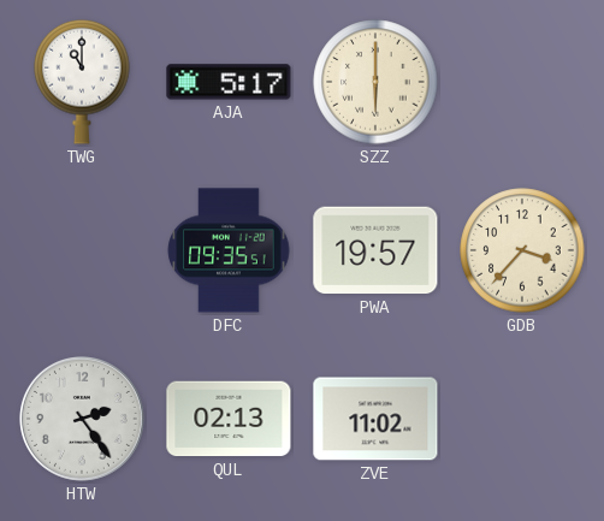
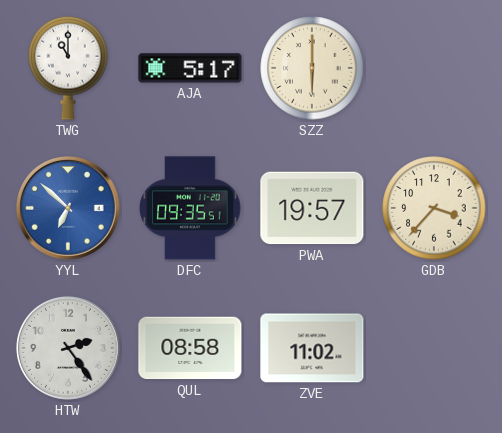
YYL: none -> 6:52 (68, 208)
QUL: 02:13 -> 08:58 (190, 348)
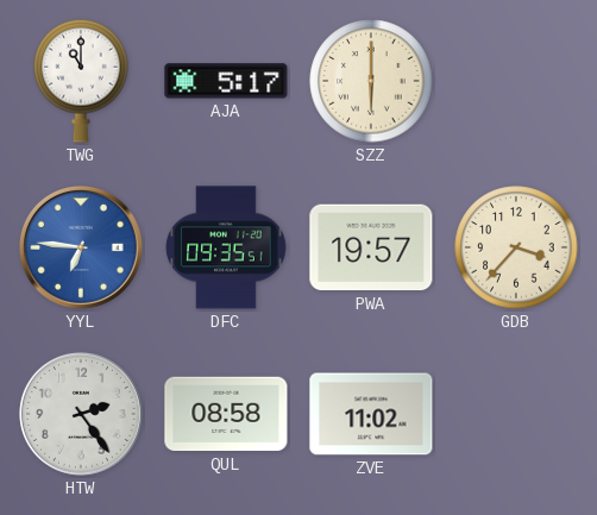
YYL: 6:52 -> 6:46 (81, 247)
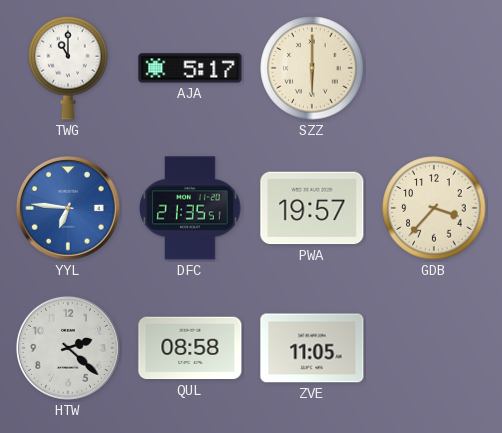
DFC: 09:35 -> 21:35 (190, 208)
HTW: 2:24 -> 2:22 (68, 348)
ZVE: 11:02 -> 11:05 (312, 348)
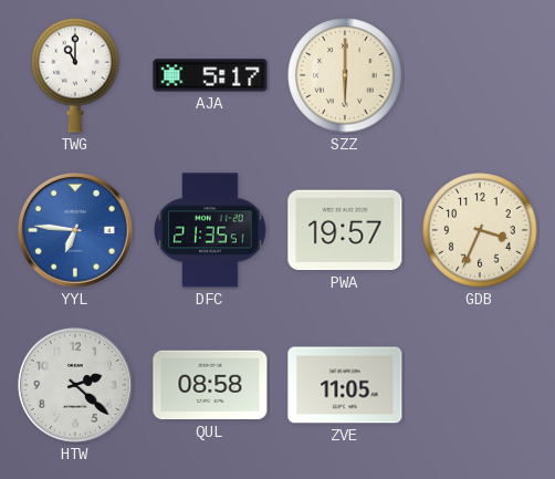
GDB: 3:37 -> 3:34 (480, 230)
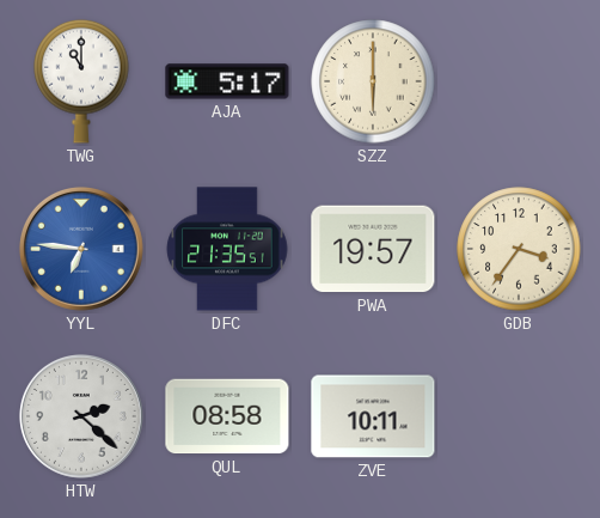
GDB: 3:34 -> 3:36 (519, 249)
ZVE: 11:05 -> 10:11 (373, 416)
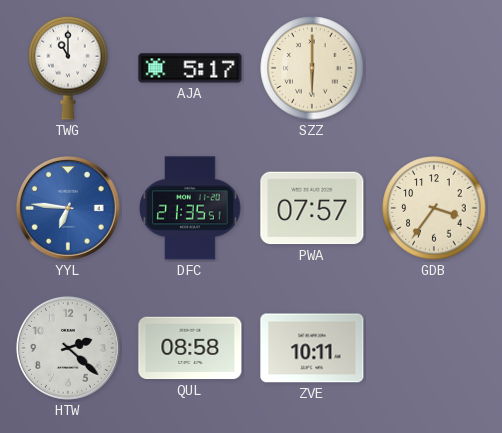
PWA: 19:57 -> 07:57 (312, 208)
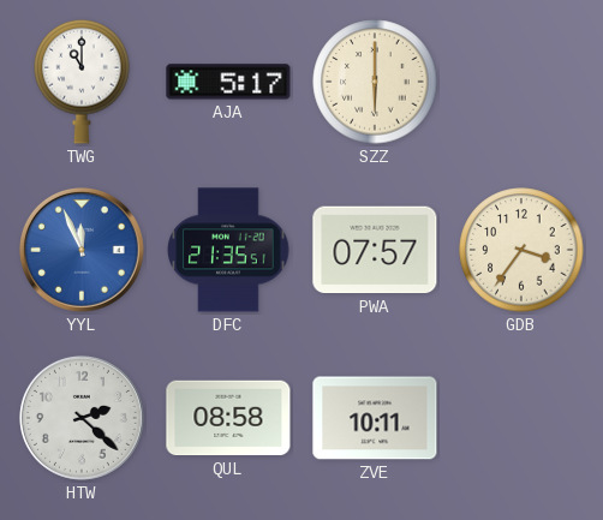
YYL: 6:46 -> 11:56 (82, 250)
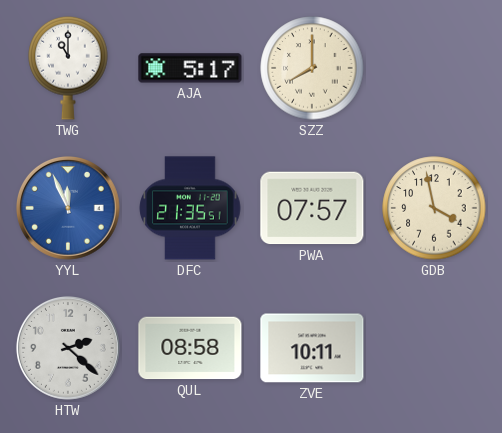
SZZ: 6:00 -> 8:00 (312, 68)
GDB: 3:36 -> 3:58 (434, 208)
